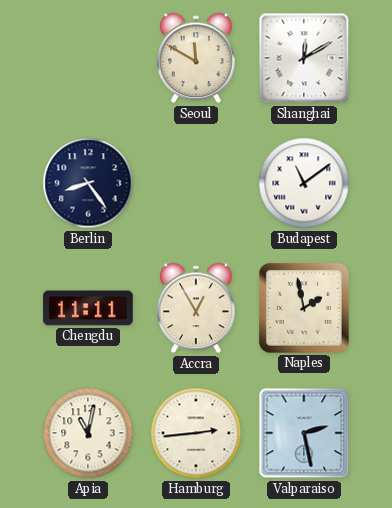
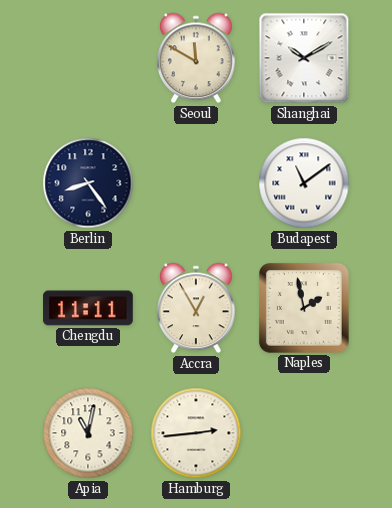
Shanghai: 12:10 -> 10:10 (304, 58)
Valparaiso: 2:28 -> none (304, 433)
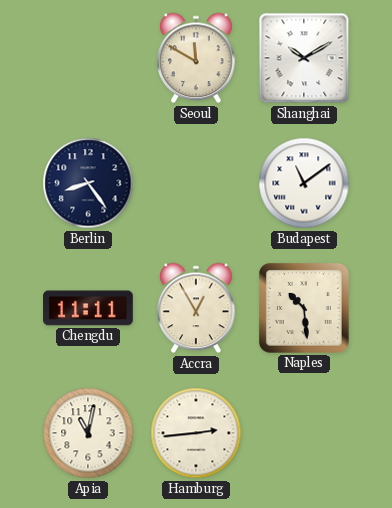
Naples: 1:58 -> 10:29 (304, 308)
